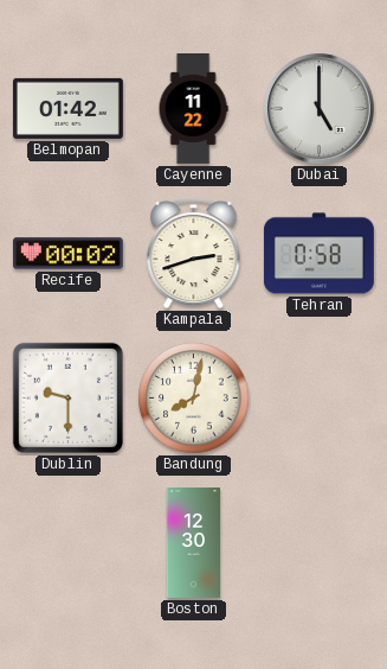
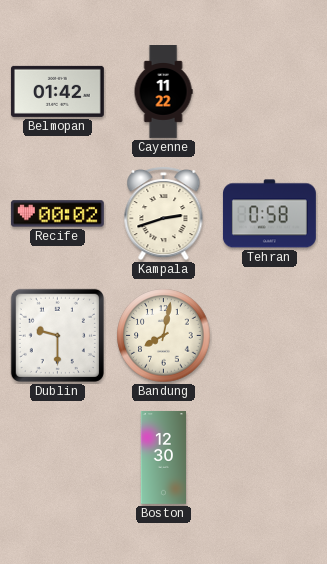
Dubai: 5:00 -> none (320, 109)
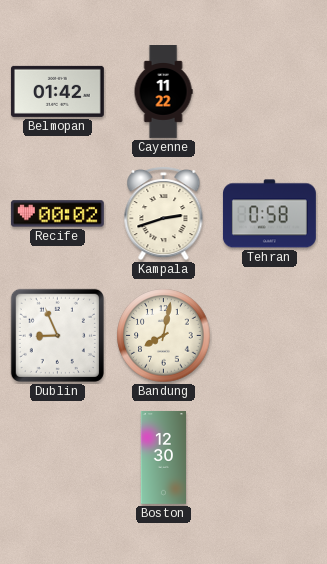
Dublin: 9:30 -> 8:56 (57, 335)
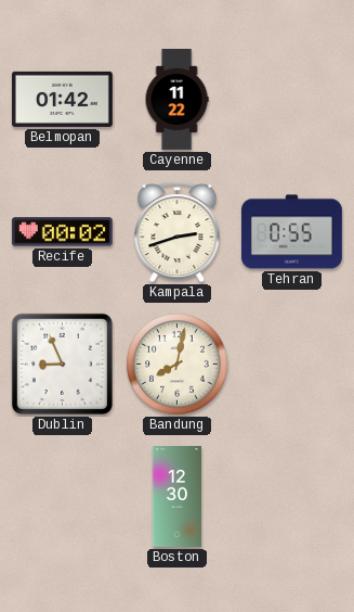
Tehran: 0:58 -> 0:55 (291, 232)
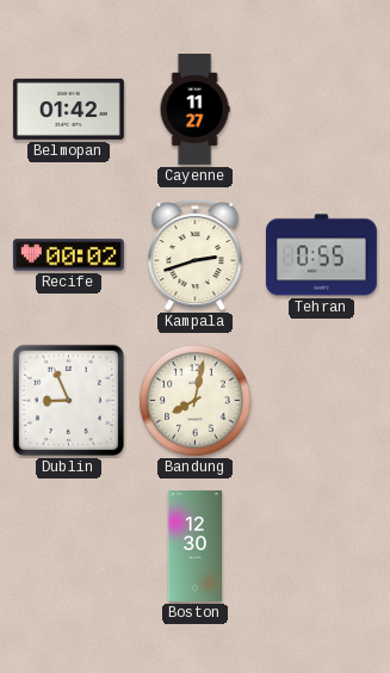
Cayenne: 11:22 -> 11:27 (194, 110)
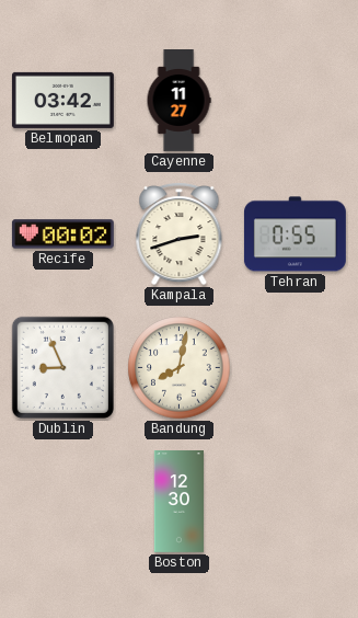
Belmopan: 01:42 -> 03:42 (62, 100)
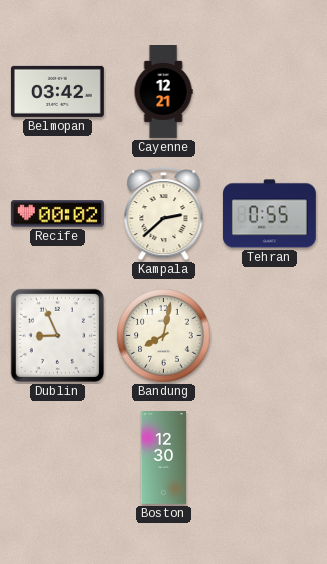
Cayenne: 11:27 -> 12:21 (163, 92)
Kampala: 2:42 -> 2:38 (164, 213)
